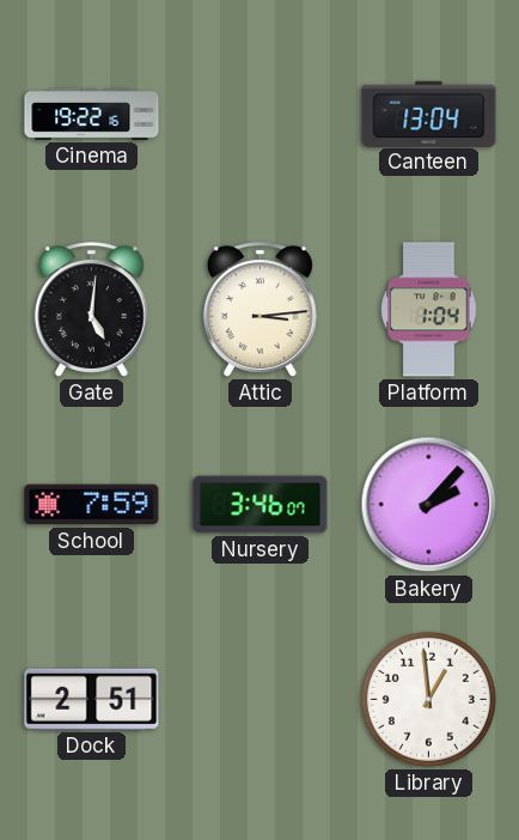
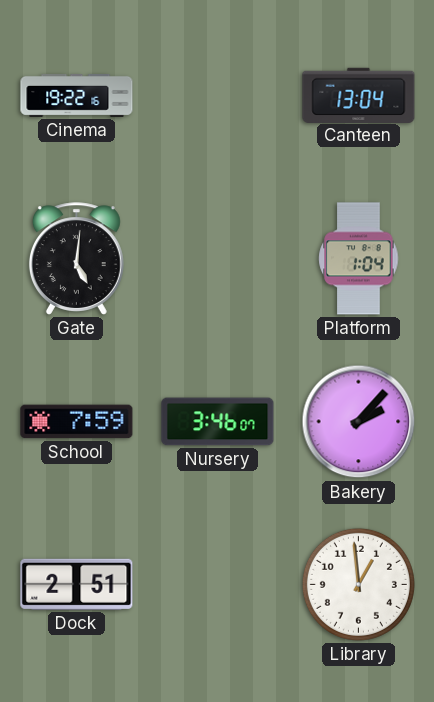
Attic: 3:14 -> none (259, 310)
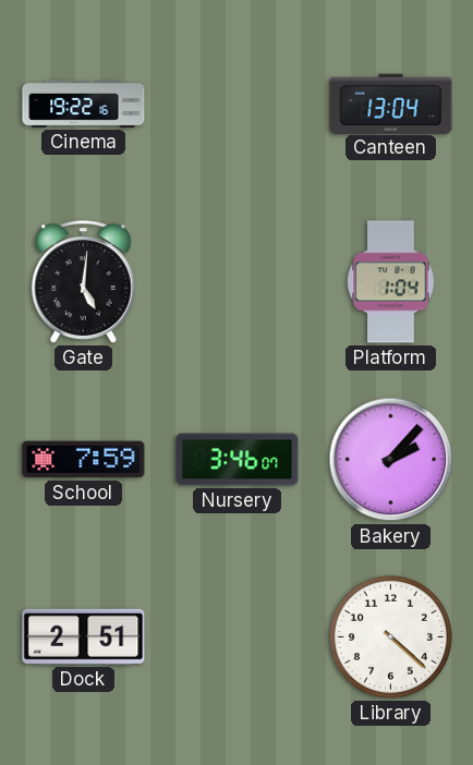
Library: 12:59 -> 4:22 (390, 636)
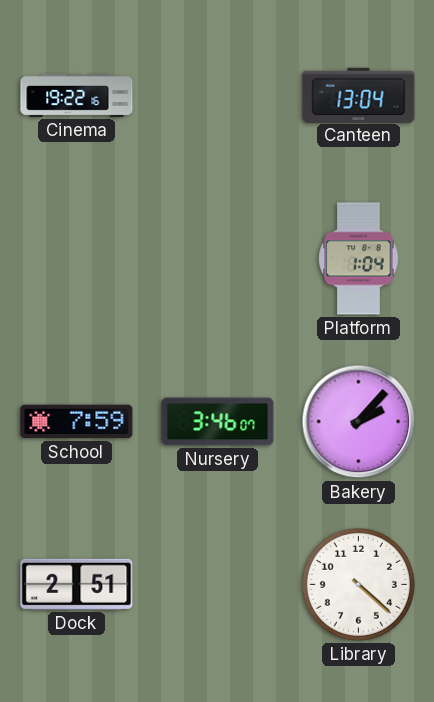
Gate: 5:01 -> none (83, 282)
